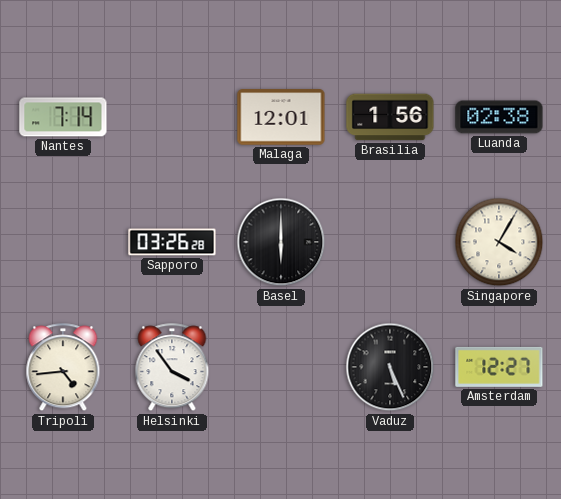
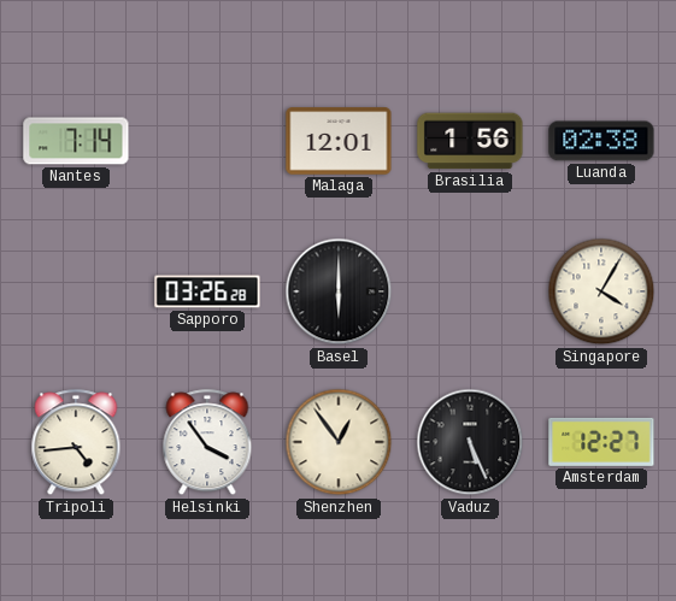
Shenzhen: none -> 12:54 (339, 442)
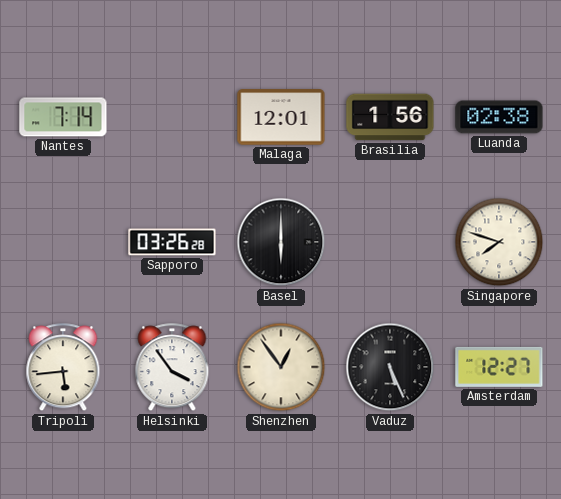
Singapore: 4:05 -> 7:48 (499, 242)
Tripoli: 4:44 -> 5:44 (63, 368)
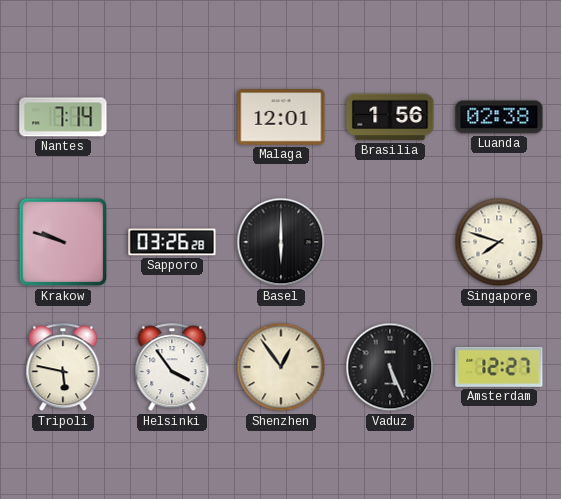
Krakow: none -> 9:48 (63, 242)
Tripoli: 5:44 -> 5:47 (63, 368)
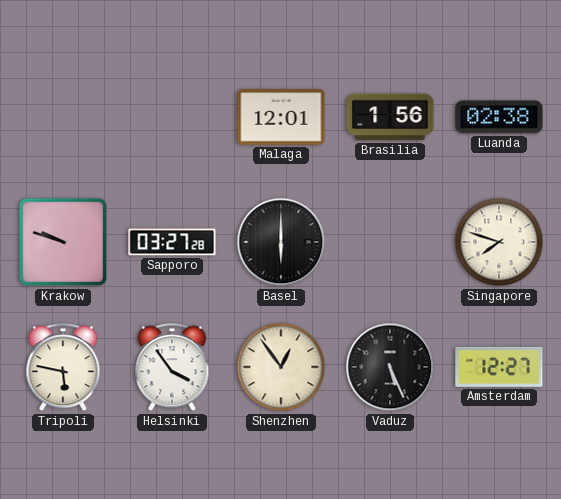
Nantes: 7:14 -> none (63, 117)
Sapporo: 03:26 -> 03:27 (172, 242)
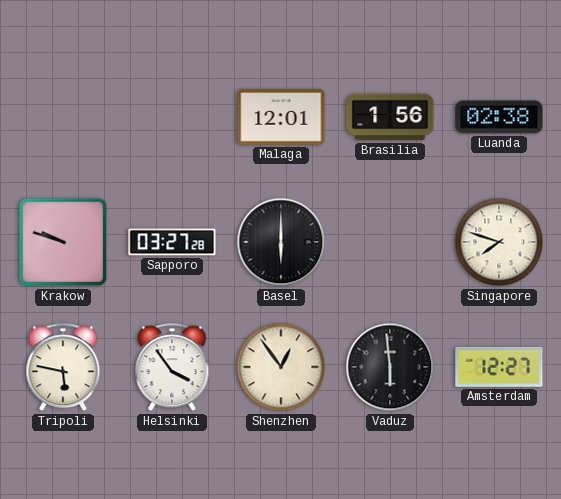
Vaduz: 5:26 -> 5:59 (390, 367)
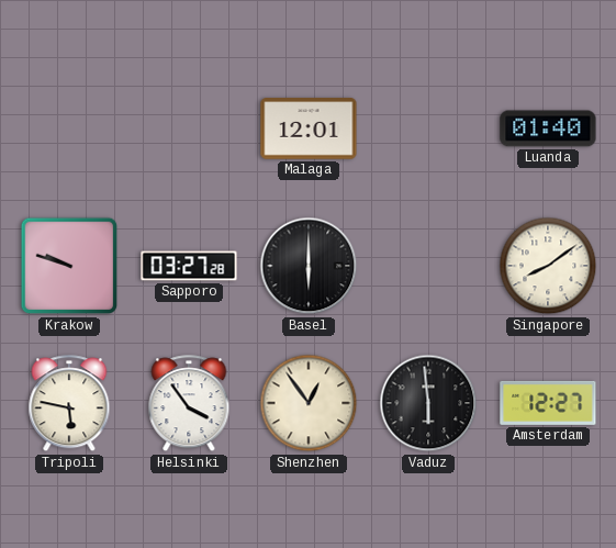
Brasilia: 1:56 -> none (390, 117)
Luanda: 02:38 -> 01:40 (548, 128)
Singapore: 7:48 -> 8:09 (548, 266)
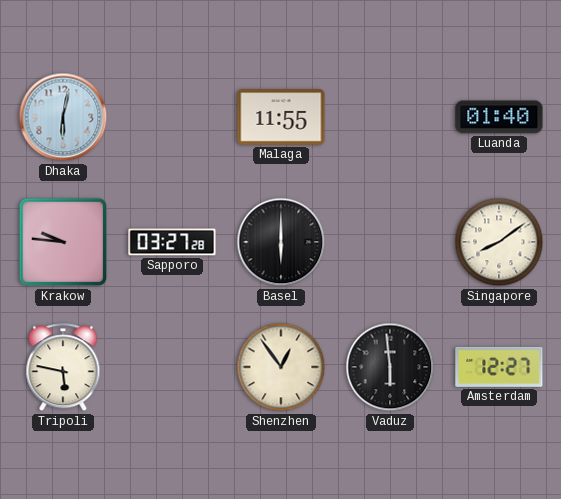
Dhaka: none -> 6:02 (63, 117)
Malaga: 12:01 -> 11:55 (281, 117)
Krakow: 9:48 -> 9:46 (63, 242)
Helsinki: 3:54 -> none (189, 404)
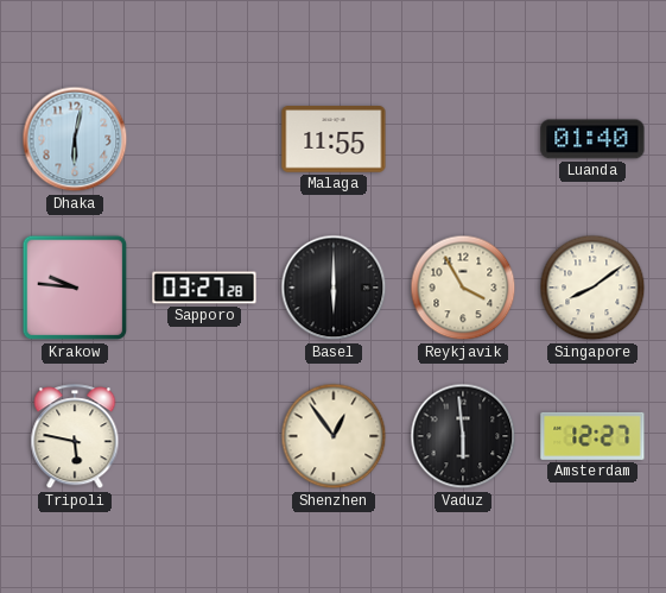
Reykjavik: none -> 3:55 (463, 288)
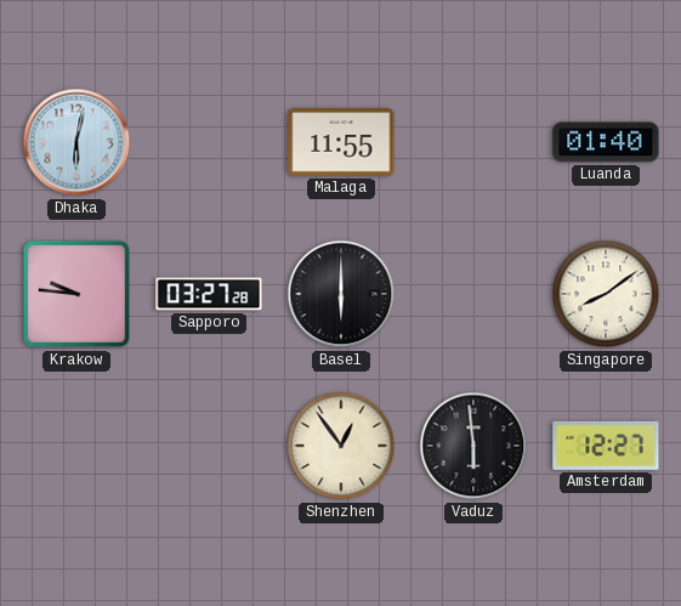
Reykjavik: 3:55 -> none (463, 288)
Tripoli: 5:47 -> none (75, 437)
